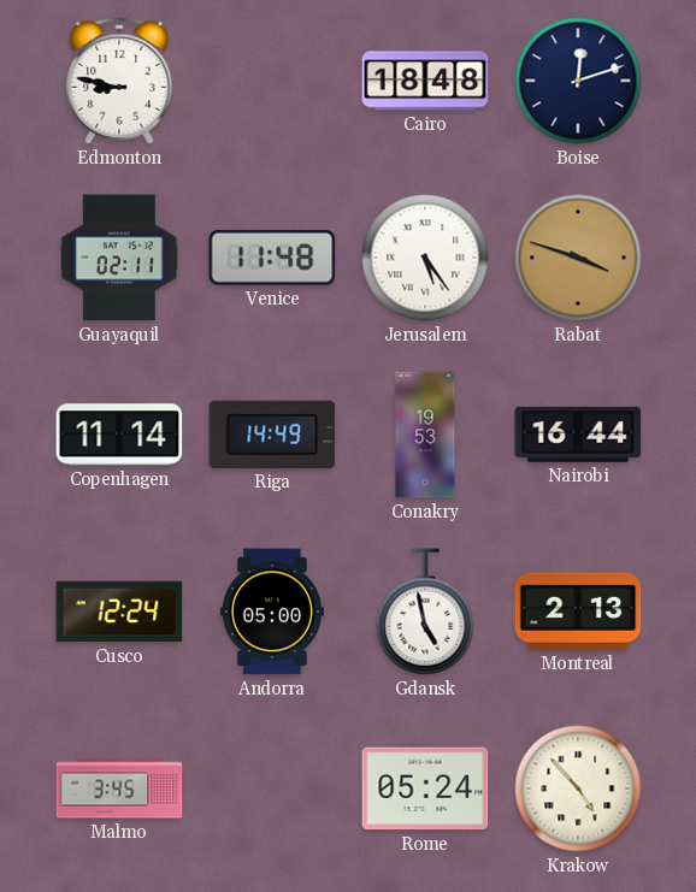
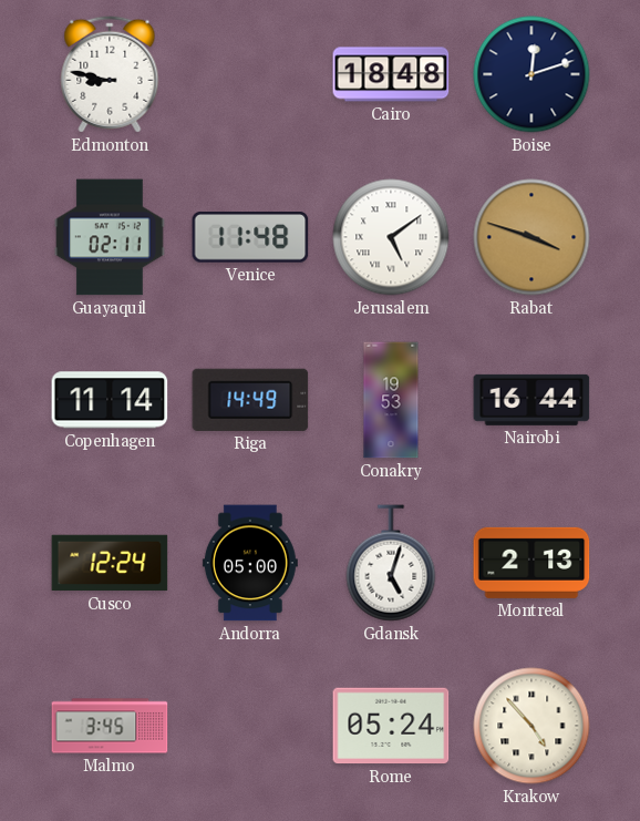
Jerusalem: 5:24 -> 5:09 (391, 237)
Gdansk: 4:58 -> 5:03 (391, 563)
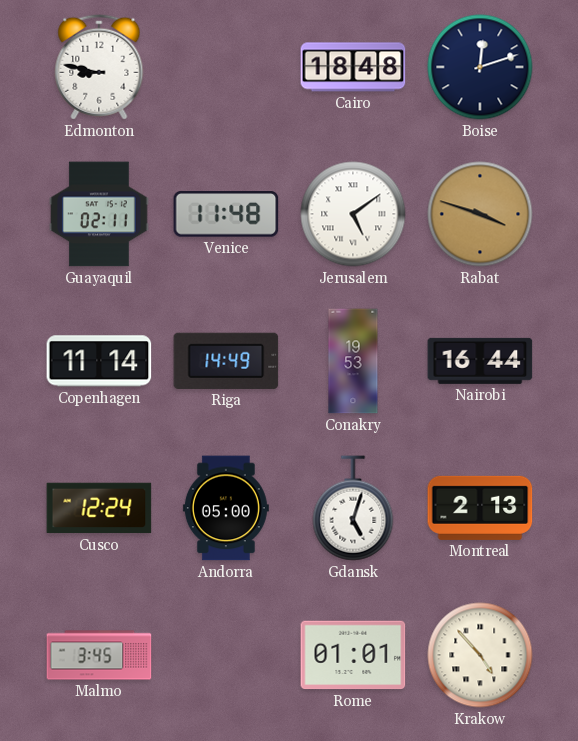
Rome: 05:24 -> 01:01 (353, 655)
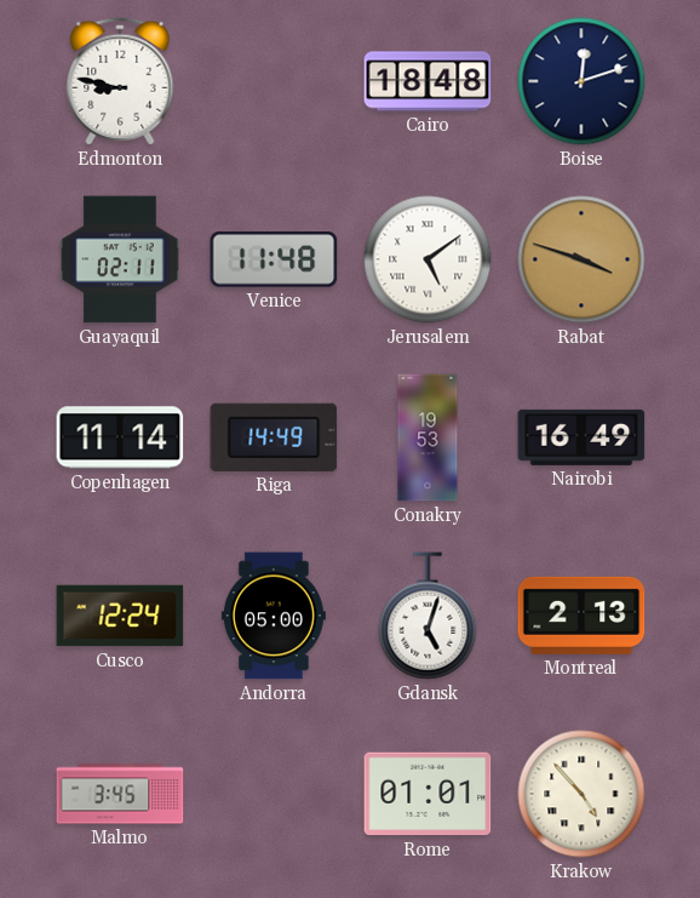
Nairobi: 16:44 -> 16:49 (581, 437)
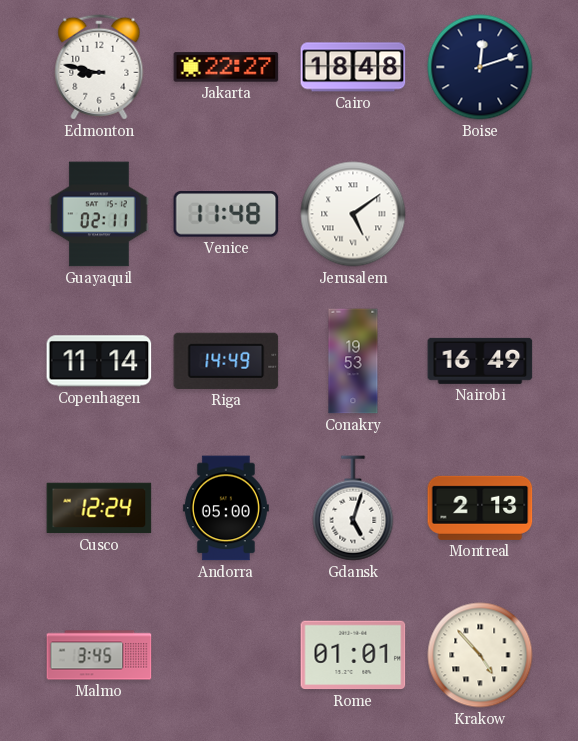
Jakarta: none -> 22:27 (226, 67)
Rabat: 3:48 -> none (581, 259)
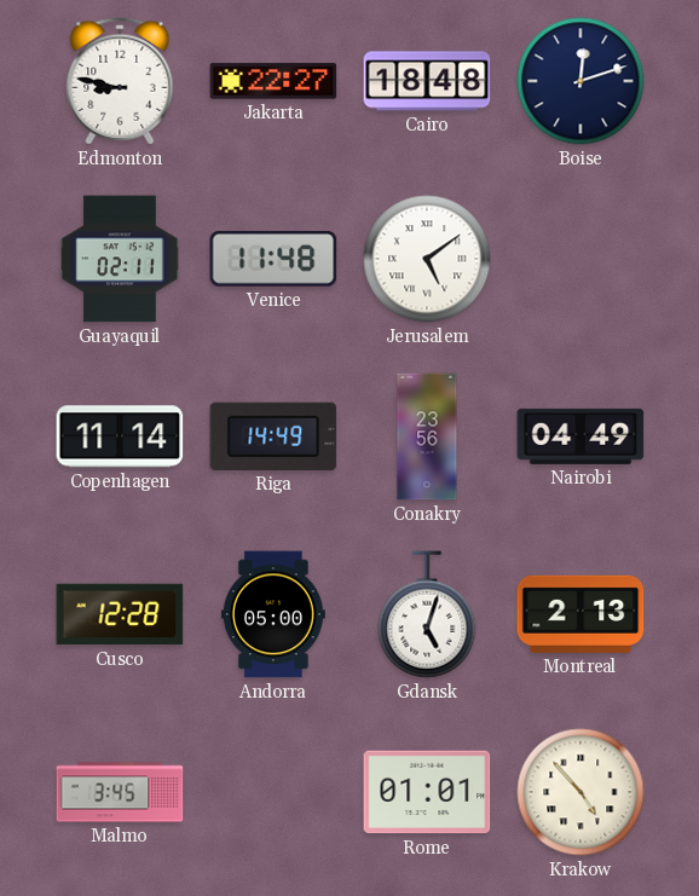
Conakry: 19:53 -> 23:56 (427, 437)
Nairobi: 16:49 -> 04:49 (580, 437)
Cusco: 12:24 -> 12:28 (120, 614)
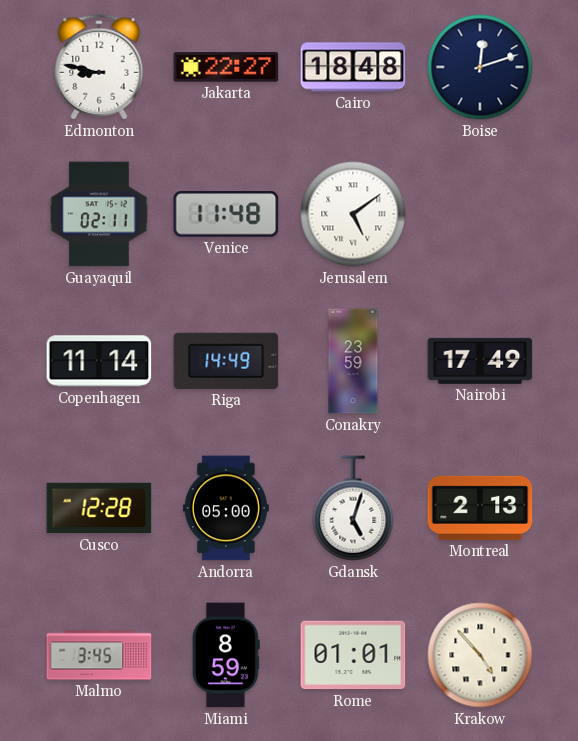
Conakry: 23:56 -> 23:59 (353, 361)
Nairobi: 04:49 -> 17:49 (480, 361)
Miami: none -> 8:59 (226, 655)
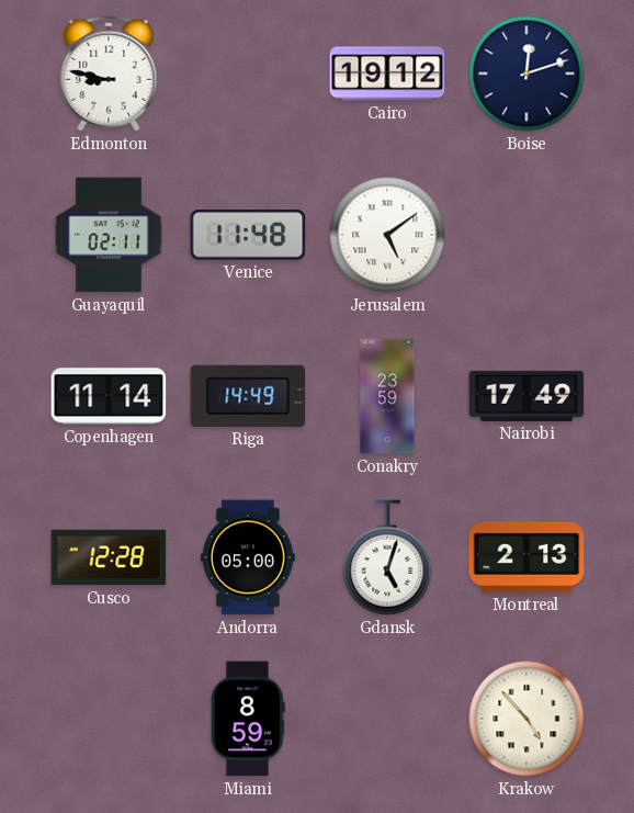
Jakarta: 22:27 -> none (226, 67)
Cairo: 18:48 -> 19:12 (387, 74)
Malmo: 3:45 -> none (99, 655)
Rome: 01:01 -> none (353, 655)
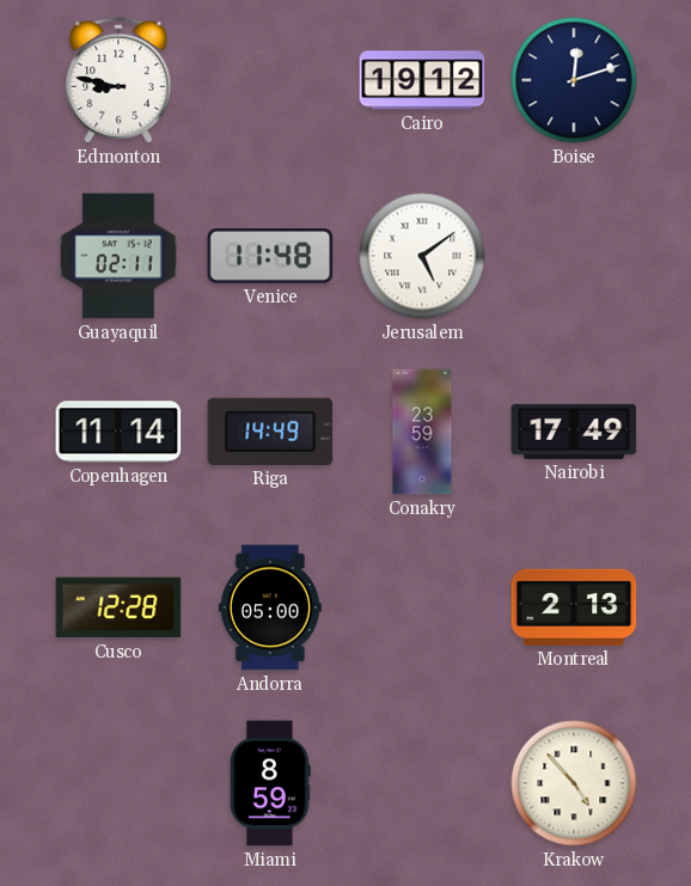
Gdansk: 5:03 -> none (387, 557)
